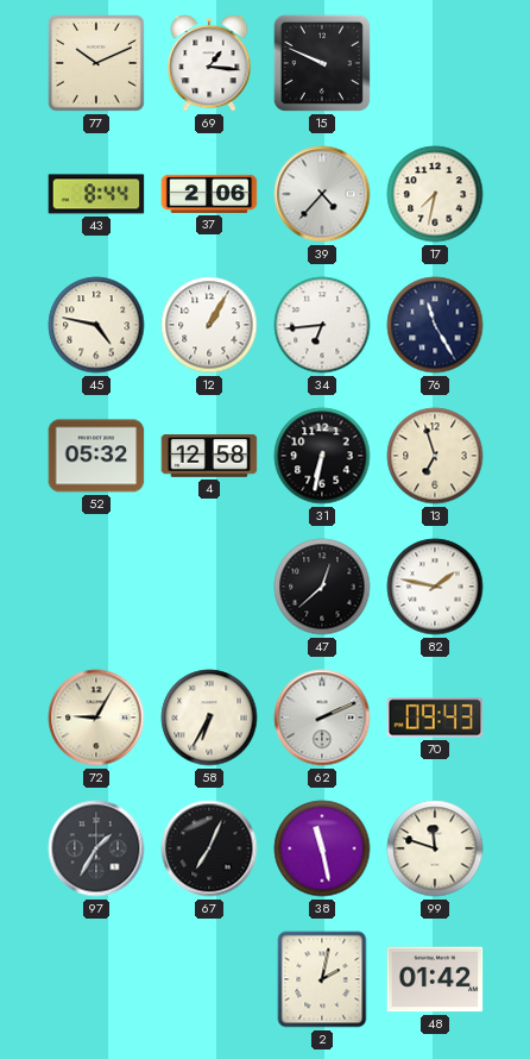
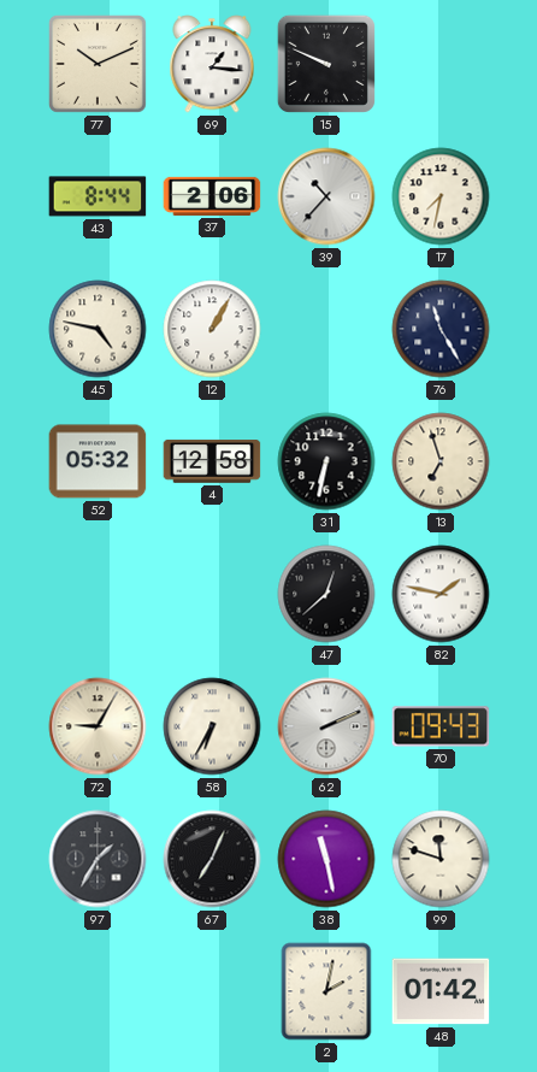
39: 4:37 -> 10:37 (326, 196)
34: 6:44 -> none (322, 325)
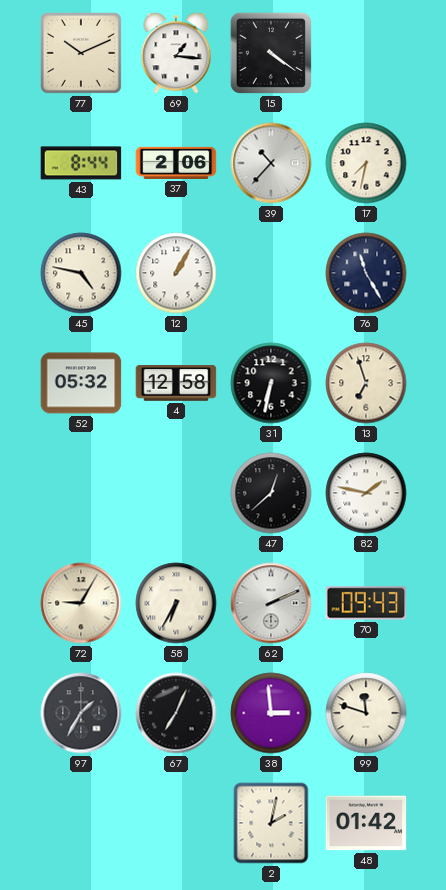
15: 9:49 -> 4:21 (271, 53)
38: 11:28 -> 2:59 (271, 713)
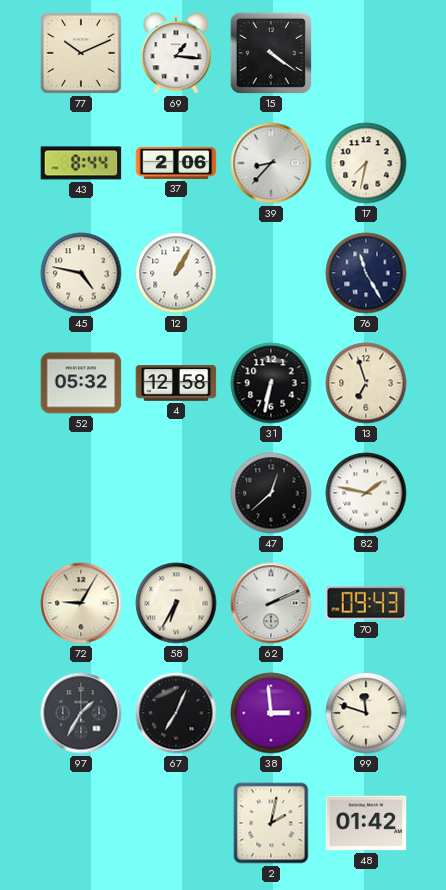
39: 10:37 -> 8:37 (271, 163)
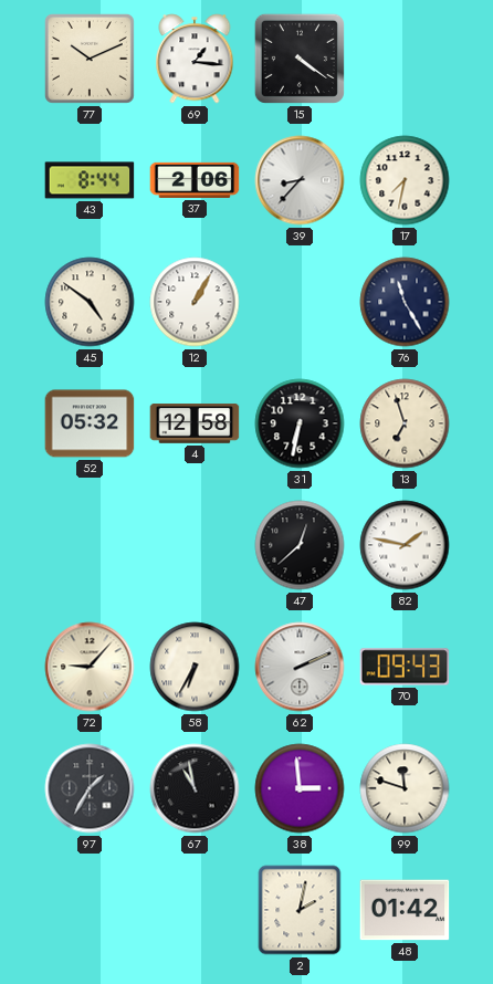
45: 4:47 -> 4:51 (90, 302)
72: 9:05 -> 9:07 (90, 667)
67: 7:04 -> 10:58 (195, 788)
